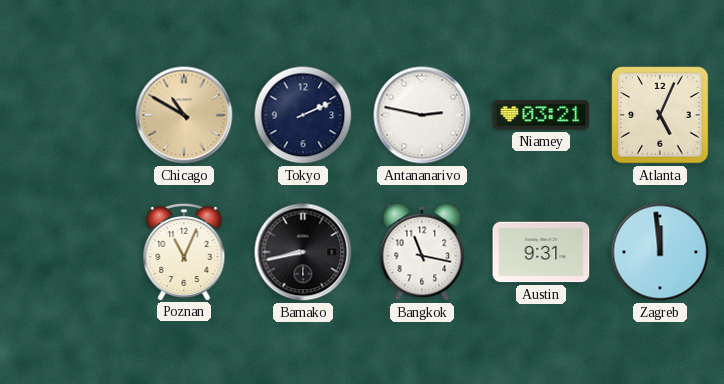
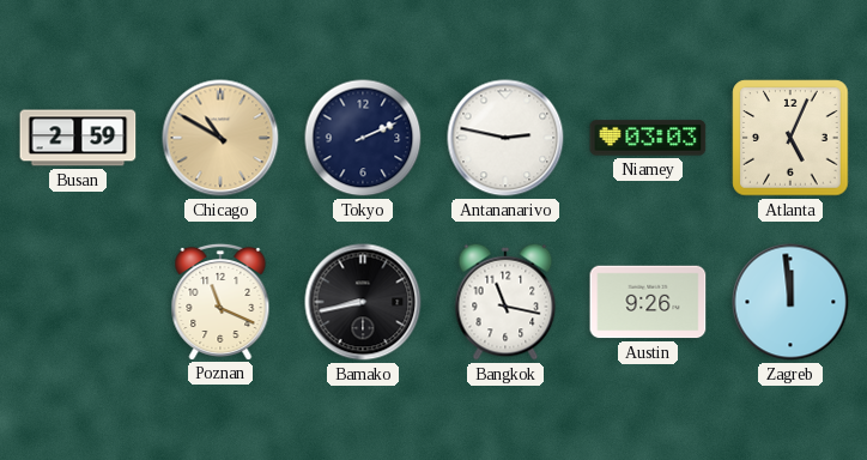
Busan: none -> 2:59 (78, 138)
Niamey: 03:21 -> 03:03 (648, 138)
Poznan: 11:04 -> 11:19 (220, 301)
Austin: 9:31 -> 9:26 (648, 302)
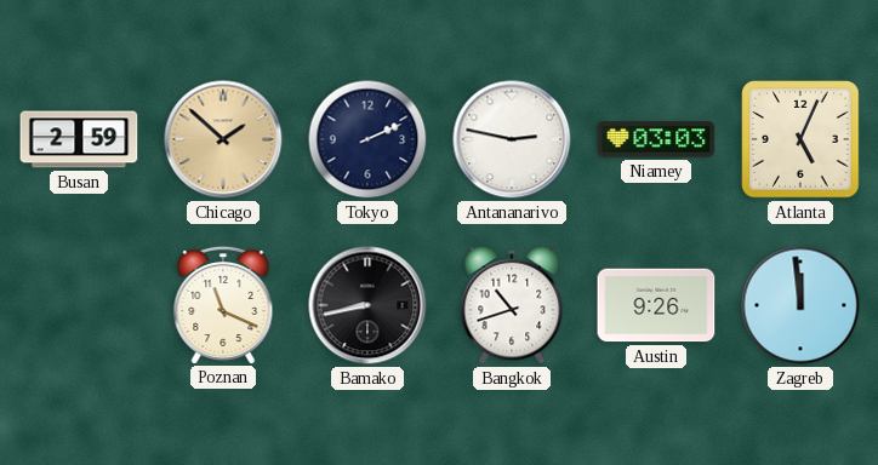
Chicago: 10:50 -> 1:52 (223, 139)
Bangkok: 11:17 -> 10:42 (512, 305)
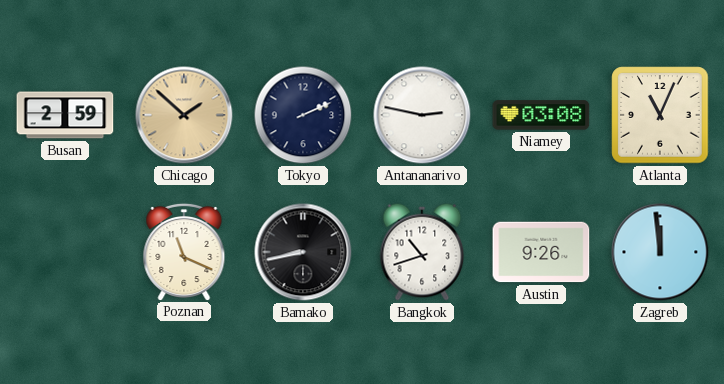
Niamey: 03:03 -> 03:08 (541, 115)
Atlanta: 5:04 -> 11:04 (660, 115)
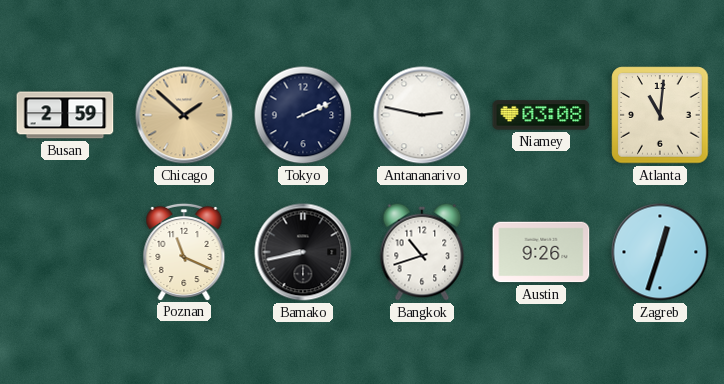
Atlanta: 11:04 -> 11:01 (660, 115)
Zagreb: 11:59 -> 12:33 (660, 252)
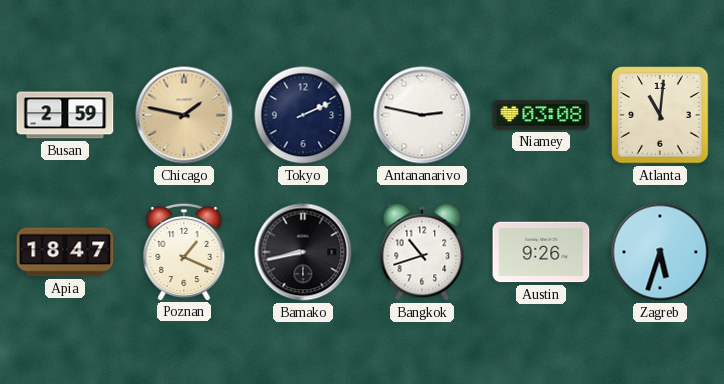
Chicago: 1:52 -> 1:47 (184, 115)
Apia: none -> 18:47 (65, 252)
Poznan: 11:19 -> 1:19 (184, 251)
Zagreb: 12:33 -> 5:33 (660, 252)
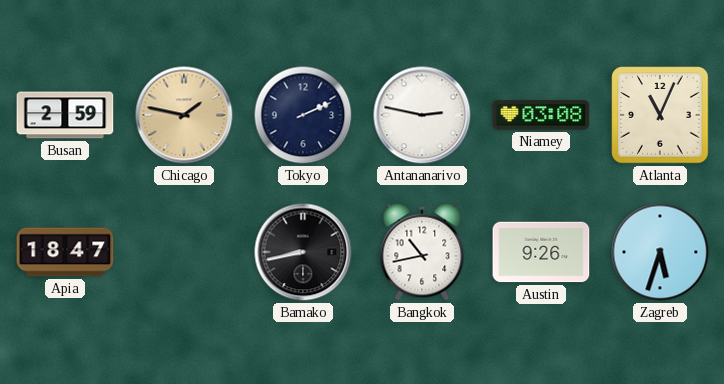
Atlanta: 11:01 -> 11:04 (660, 115)
Poznan: 1:19 -> none (184, 251)
Bangkok: 10:42 -> 10:43 (422, 252)
